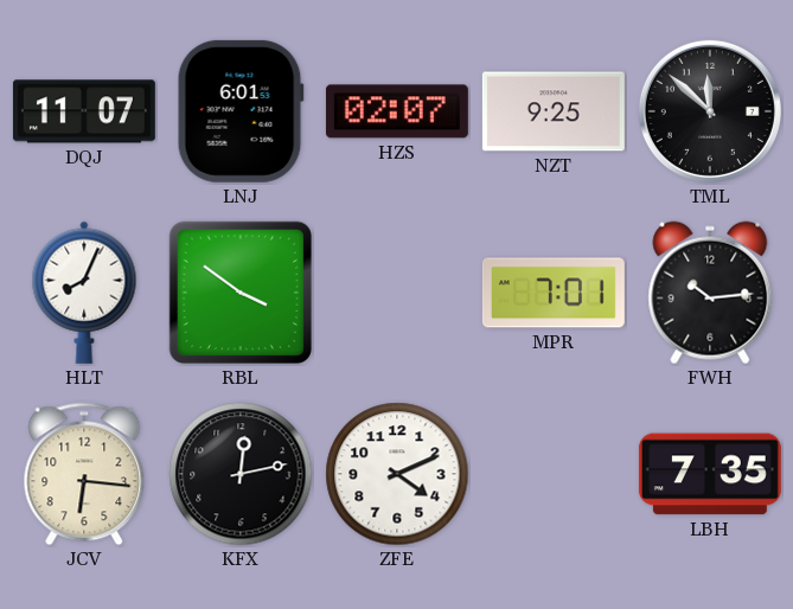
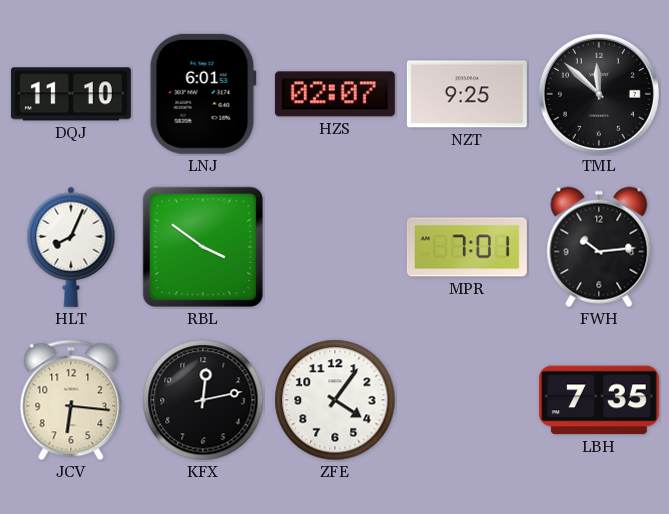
DQJ: 11:07 -> 11:10 (71, 94)
ZFE: 4:11 -> 4:06 (335, 400)
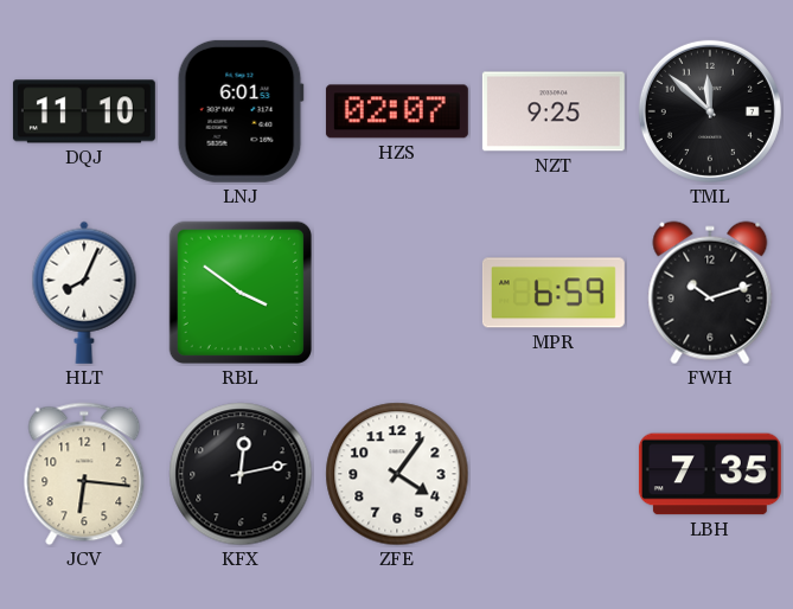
MPR: 7:01 -> 6:59 (554, 293)
FWH: 10:14 -> 10:12 (710, 293)
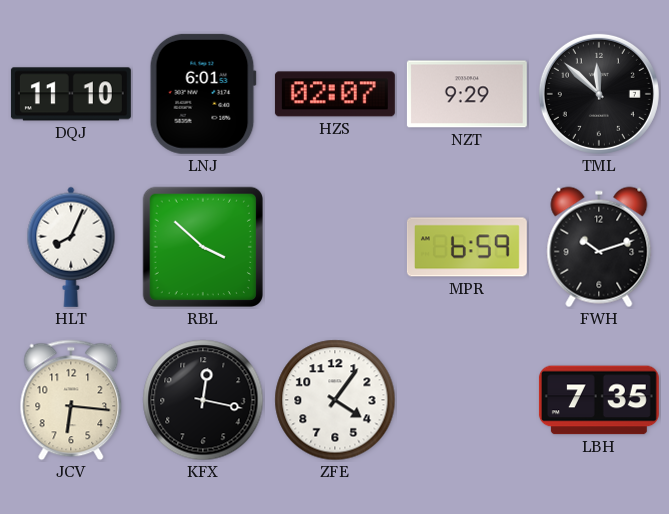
NZT: 9:25 -> 9:29 (467, 94)
RBL: 3:51 -> 3:52 (203, 247)
KFX: 12:13 -> 12:17 (203, 400)
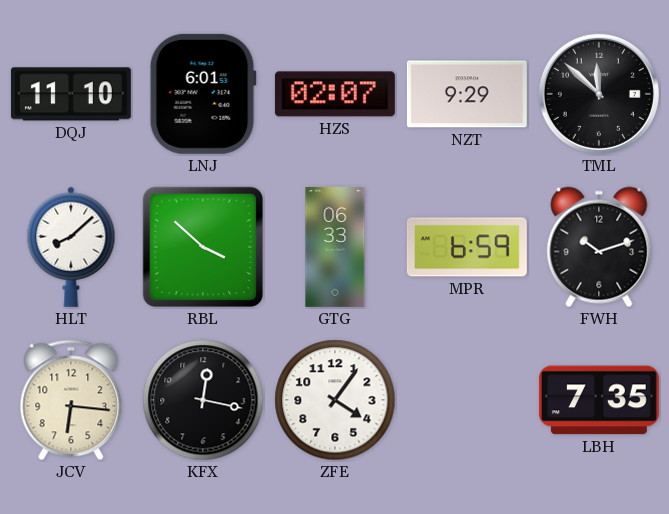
HLT: 8:04 -> 8:08 (71, 247)
GTG: none -> 06:33 (335, 247)
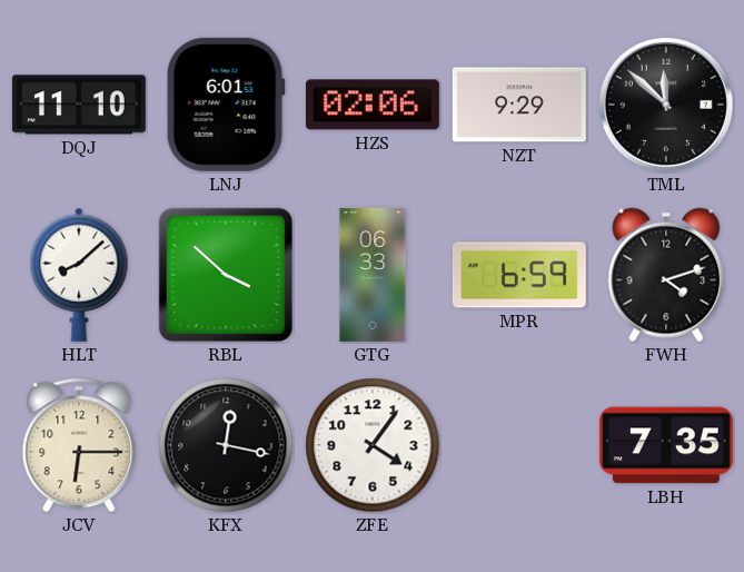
HZS: 02:07 -> 02:06 (373, 105)
FWH: 10:12 -> 4:12 (666, 275)
JCV: 6:16 -> 6:15 (79, 445)
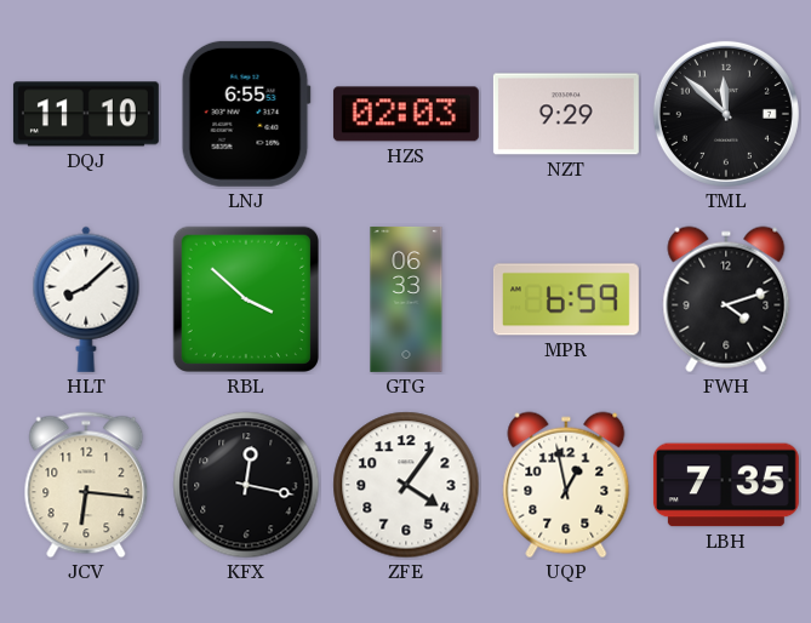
LNJ: 6:01 -> 6:55 (246, 114)
HZS: 02:06 -> 02:03 (406, 114)
JCV: 6:15 -> 6:16 (86, 485)
UQP: none -> 12:58 (566, 485)
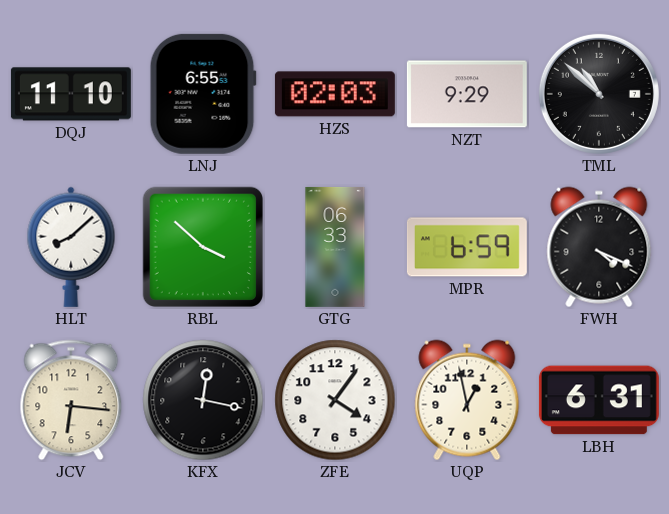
TML: 11:52 -> 10:52 (599, 94)
FWH: 4:12 -> 4:19 (599, 247)
LBH: 7:35 -> 6:31 (599, 400)
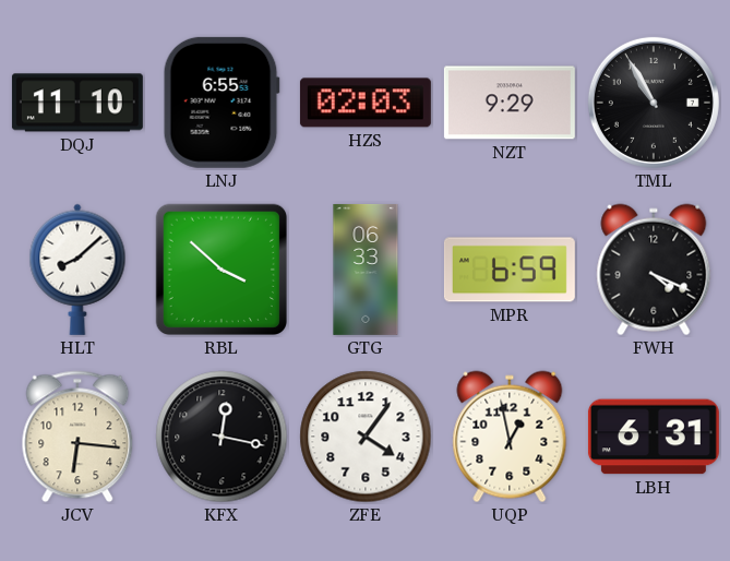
TML: 10:52 -> 10:55 (654, 103)
